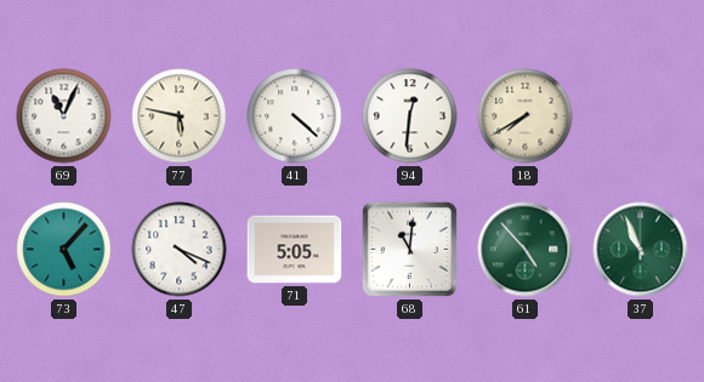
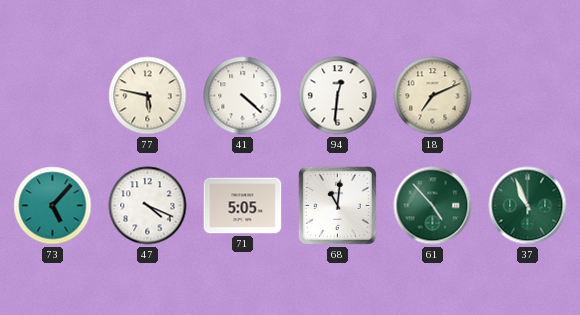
69: 11:04 -> none (64, 116)
18: 7:40 -> 7:11 (433, 96)
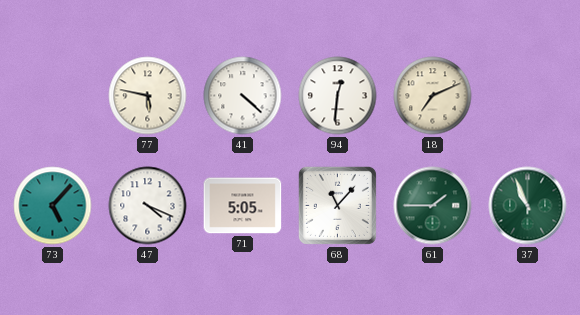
68: 11:01 -> 11:07 (337, 205)
61: 4:53 -> 1:45 (433, 206)
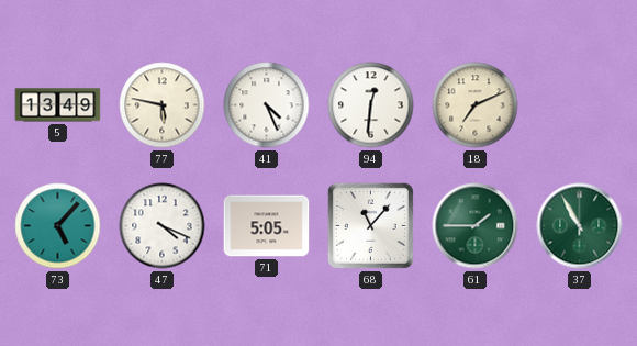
5: none -> 13:49 (58, 105)
41: 4:22 -> 4:26 (267, 105)
37: 10:56 -> 10:55 (580, 226)
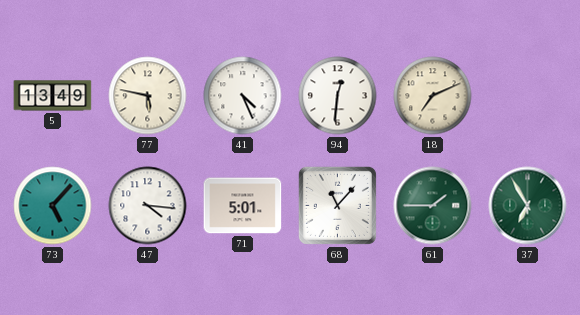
47: 4:19 -> 4:16 (148, 206)
71: 5:05 -> 5:01 (243, 206)
37: 10:55 -> 6:55 (528, 206)
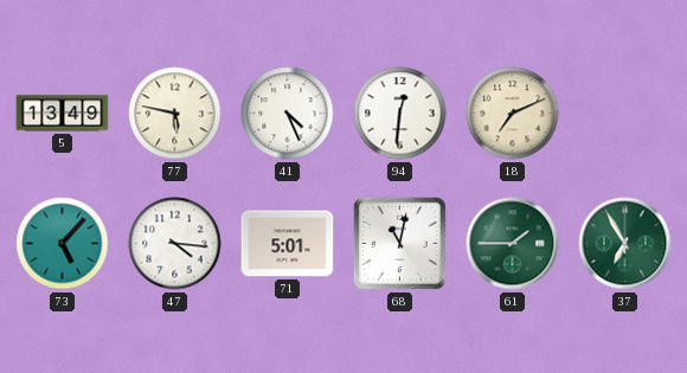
68: 11:07 -> 11:02 (399, 243)
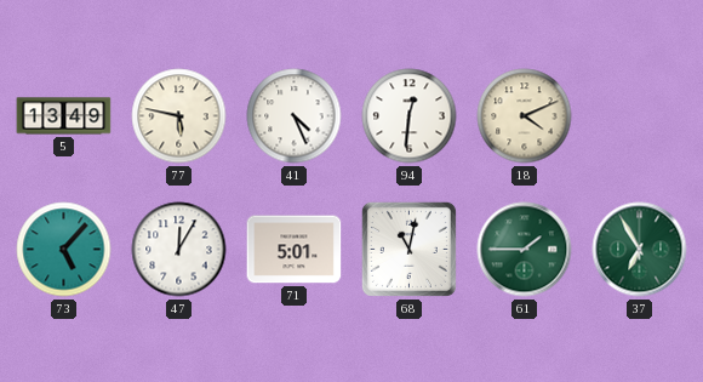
18: 7:11 -> 4:11 (525, 116)
47: 4:16 -> 12:05 (179, 250)
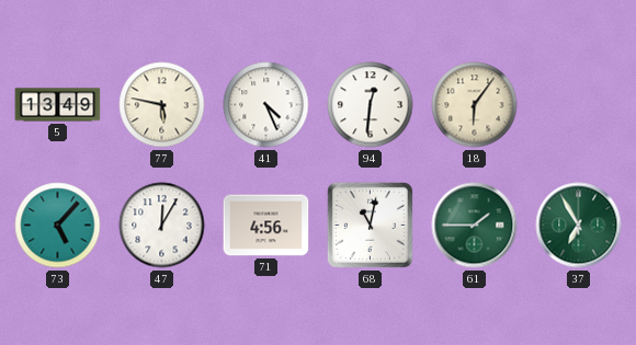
18: 4:11 -> 6:06 (475, 105)
71: 5:01 -> 4:56 (266, 226)
